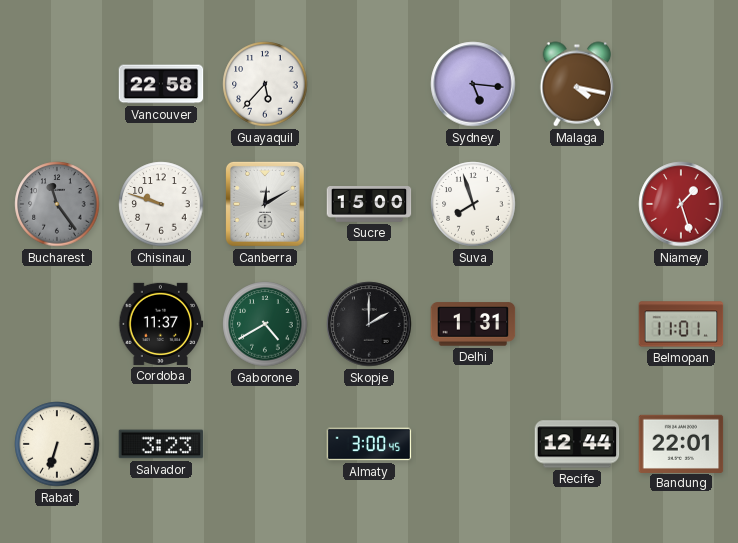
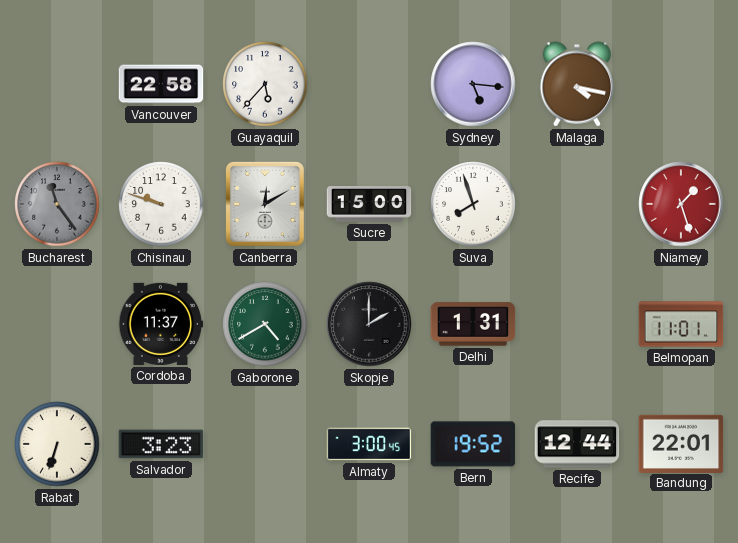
Bern: none -> 19:52 (473, 444)
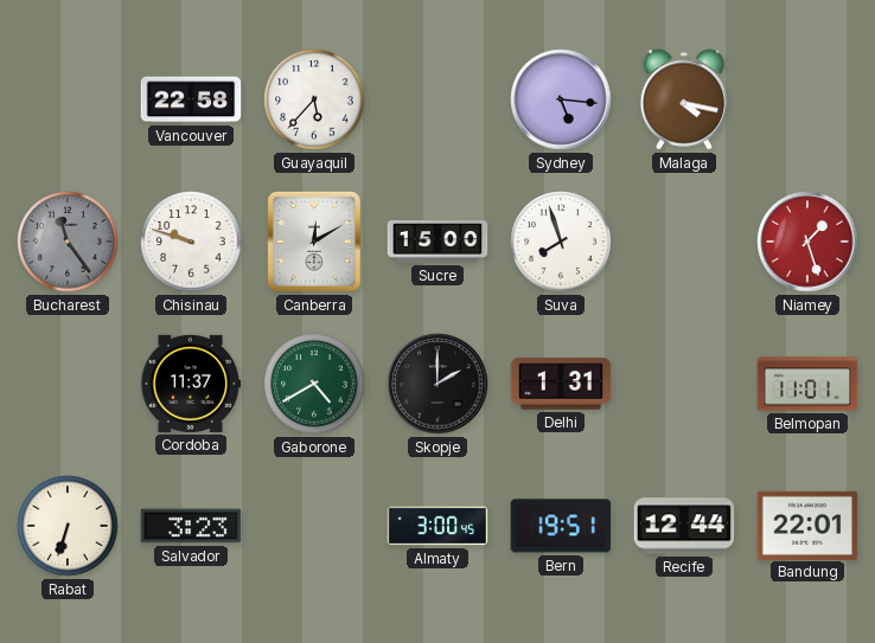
Bern: 19:52 -> 19:51 (561, 526)
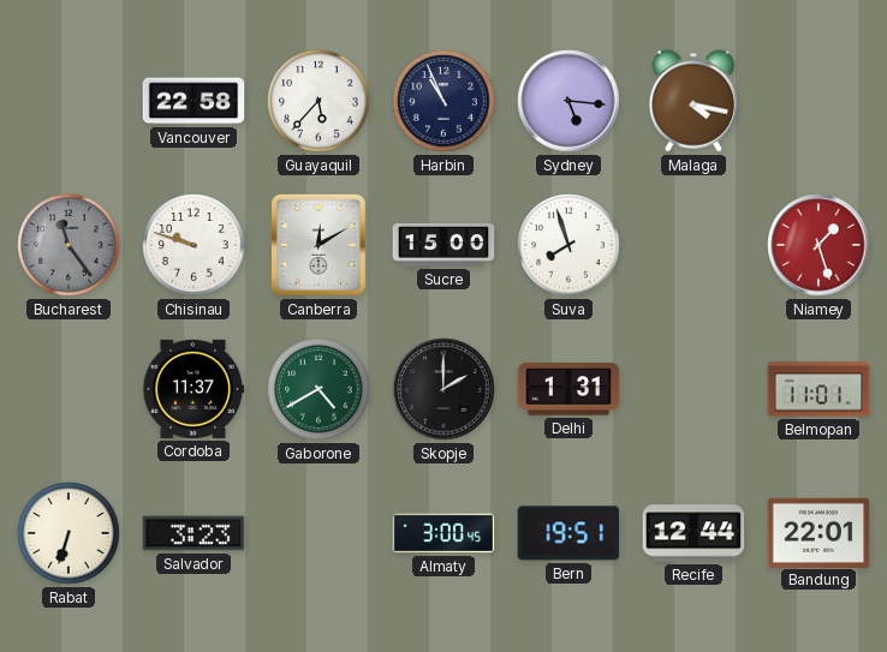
Harbin: none -> 10:56 (443, 101)
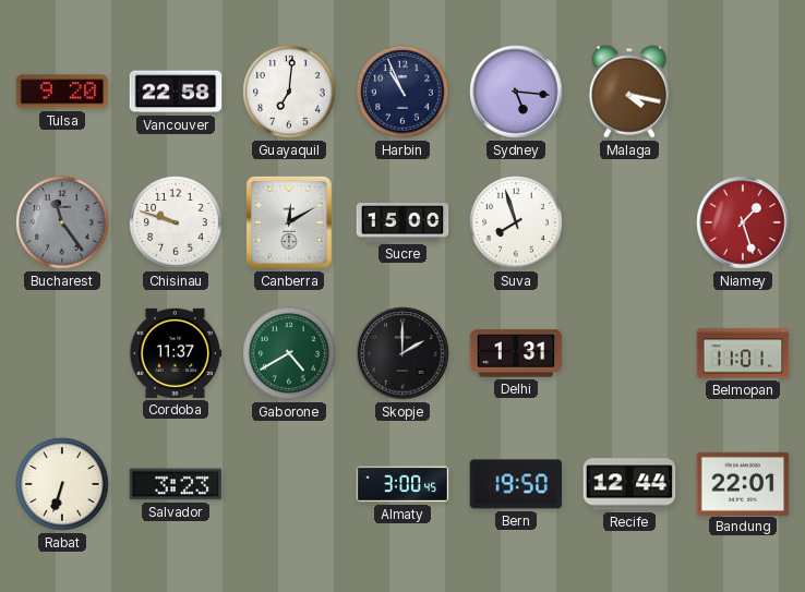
Tulsa: none -> 9:20 (62, 92)
Guayaquil: 5:37 -> 7:01 (289, 92)
Bern: 19:51 -> 19:50 (516, 484)
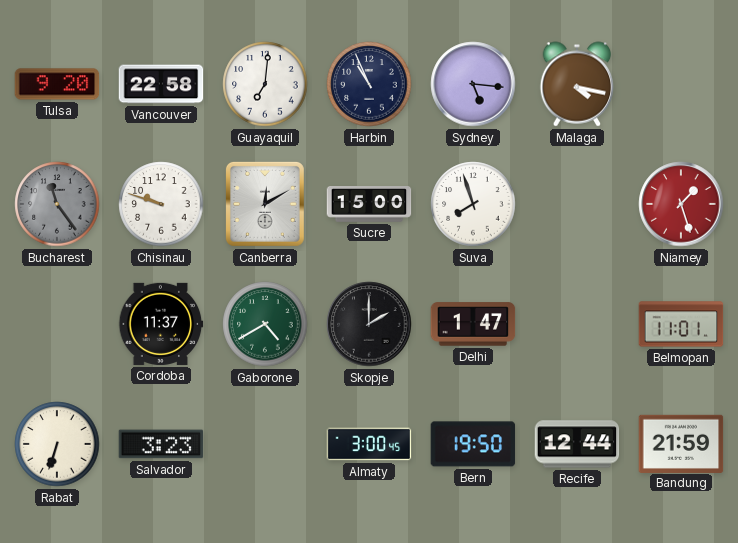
Delhi: 1:31 -> 1:47 (473, 324)
Bandung: 22:01 -> 21:59 (681, 443)
